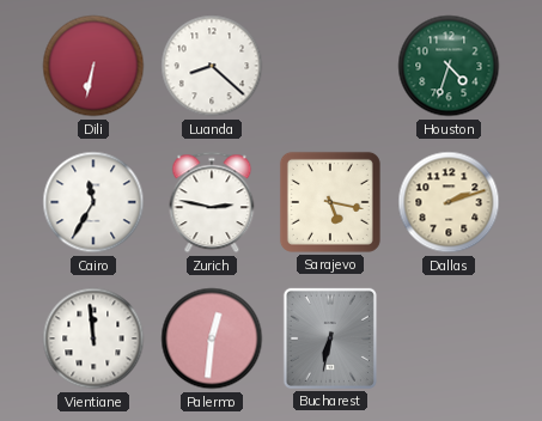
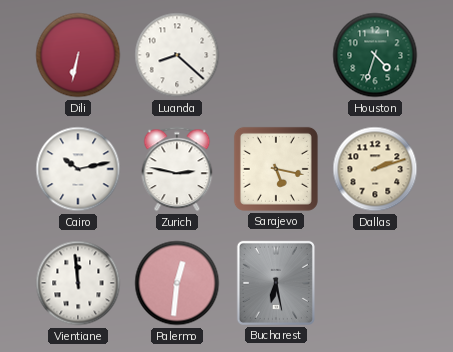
Cairo: 11:35 -> 10:13 (78, 169)
Bucharest: 6:32 -> 6:28 (276, 283)
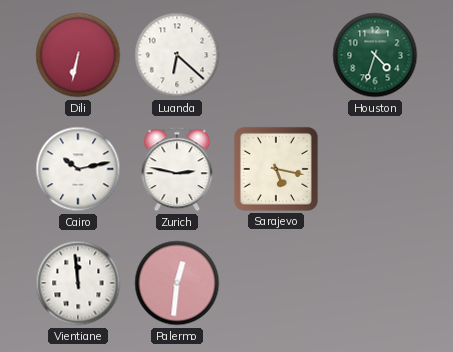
Luanda: 8:22 -> 6:22 (177, 55)
Dallas: 2:12 -> none (375, 169)
Bucharest: 6:28 -> none (276, 283)
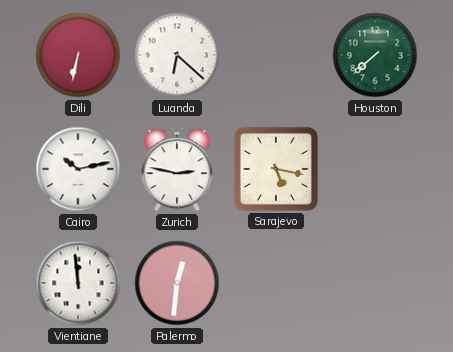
Houston: 4:33 -> 7:38 (375, 55)
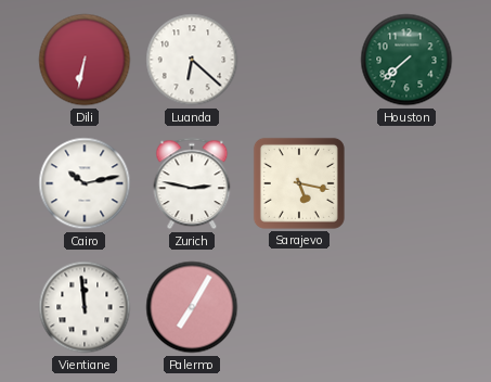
Palermo: 12:31 -> 7:05 (192, 307)
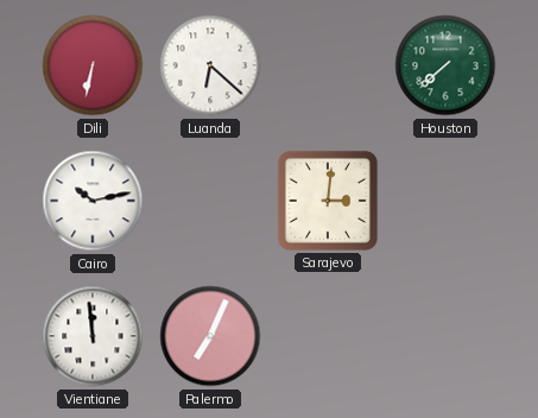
Zurich: 2:47 -> none (192, 183)
Sarajevo: 5:17 -> 3:01 (328, 201)
Palermo: 7:05 -> 7:04 (210, 336)
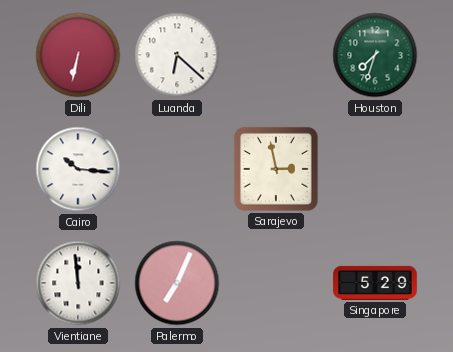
Houston: 7:38 -> 7:33 (375, 55)
Cairo: 10:13 -> 10:16 (78, 169)
Sarajevo: 3:01 -> 2:58 (276, 169)
Singapore: none -> 5:29 (375, 283)
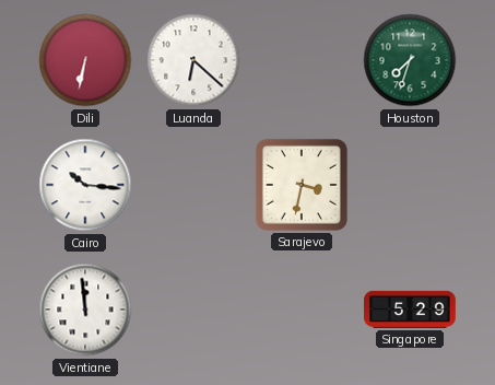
Sarajevo: 2:58 -> 3:32 (302, 185)
Palermo: 7:04 -> none (177, 283)
